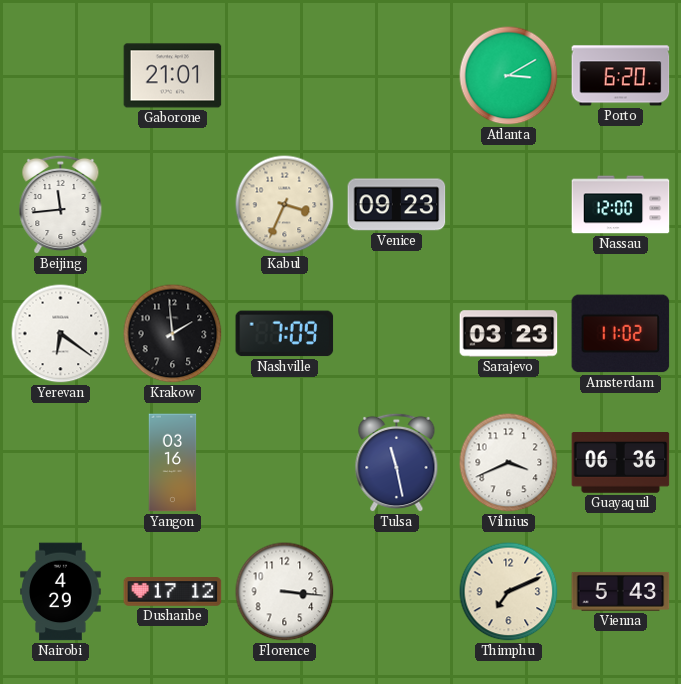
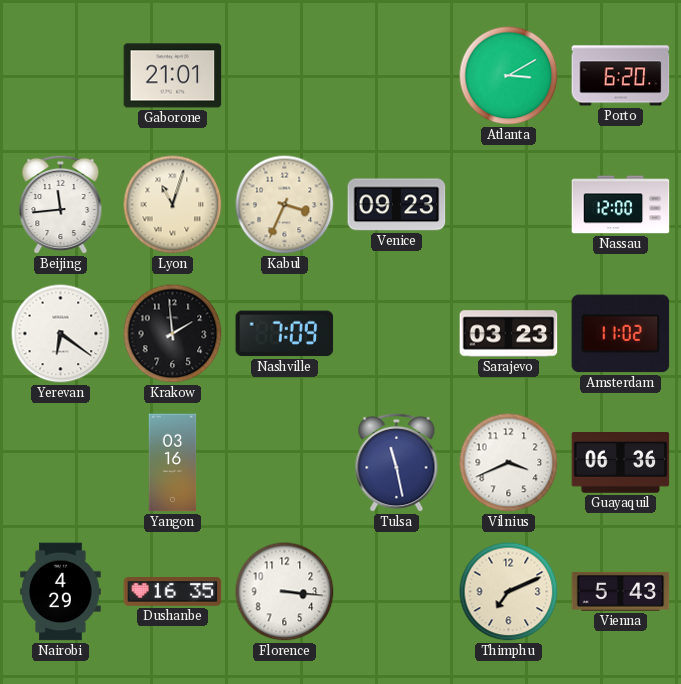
Lyon: none -> 11:03 (173, 205)
Dushanbe: 17:12 -> 16:35 (173, 592)
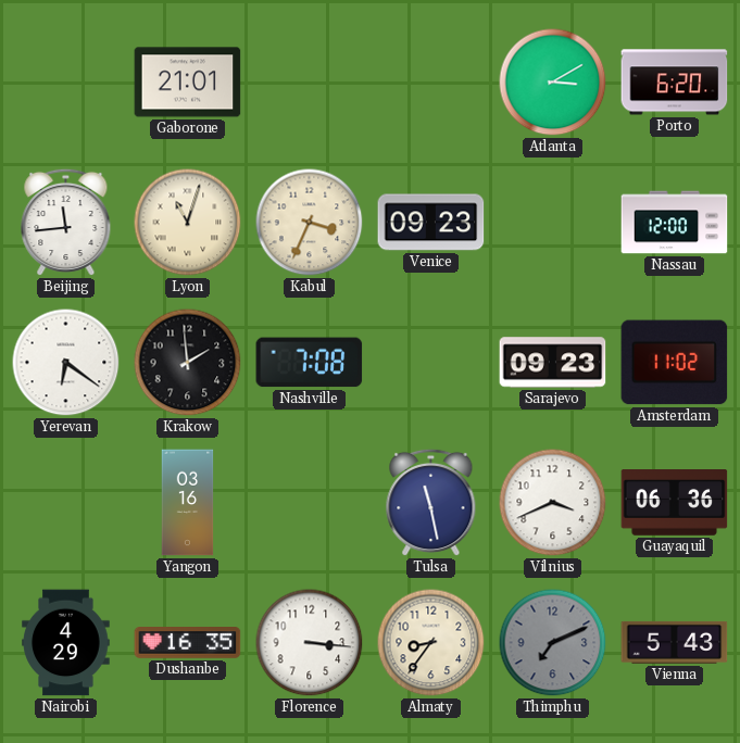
Nashville: 7:09 -> 7:08 (310, 363)
Sarajevo: 03:23 -> 09:23 (553, 363)
Almaty: none -> 8:36 (431, 643)
Thimphu dial: cream -> grey (553, 643)
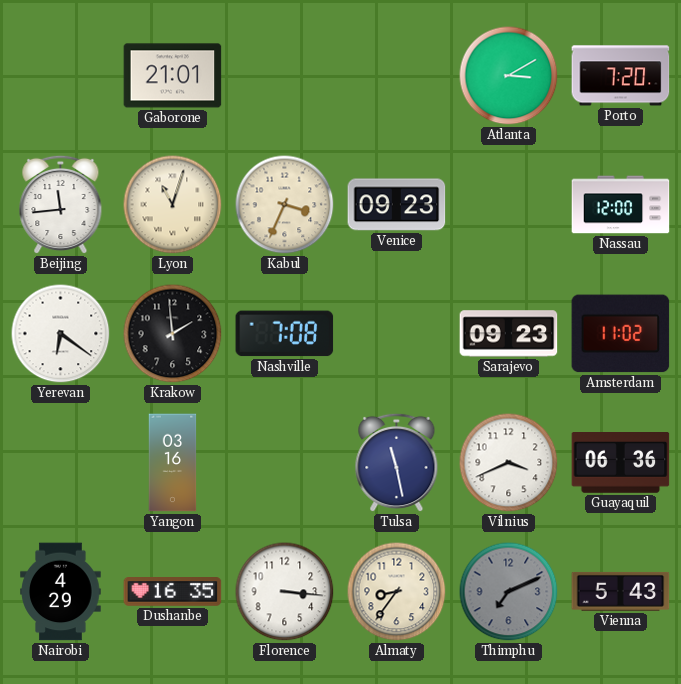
Porto: 6:20 -> 7:20 (621, 76)
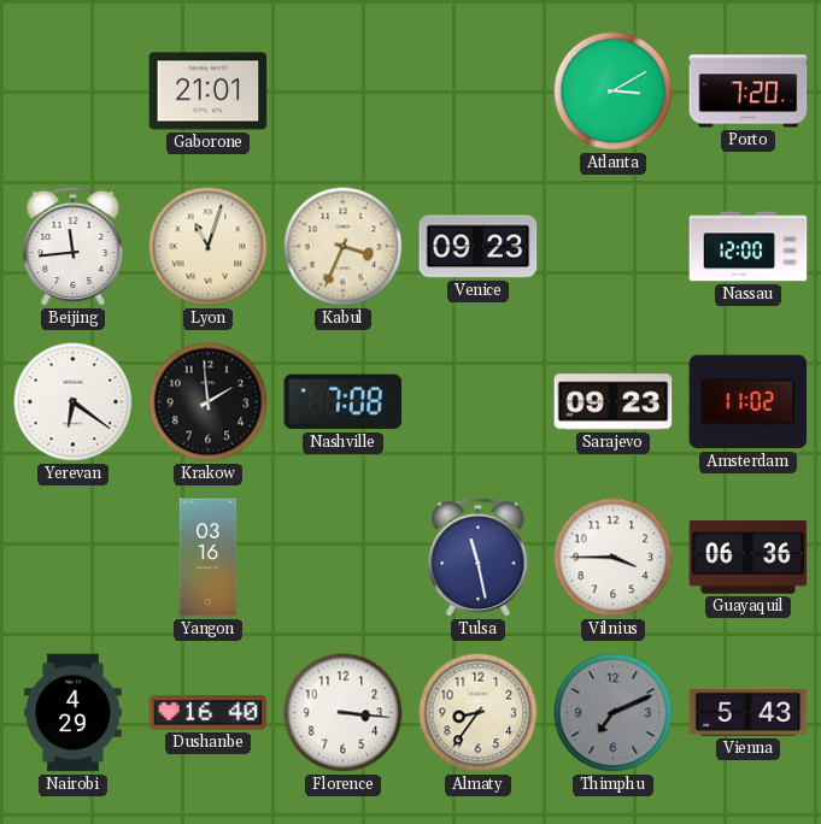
Vilnius: 3:41 -> 3:45 (614, 558)
Dushanbe: 16:35 -> 16:40 (209, 713)
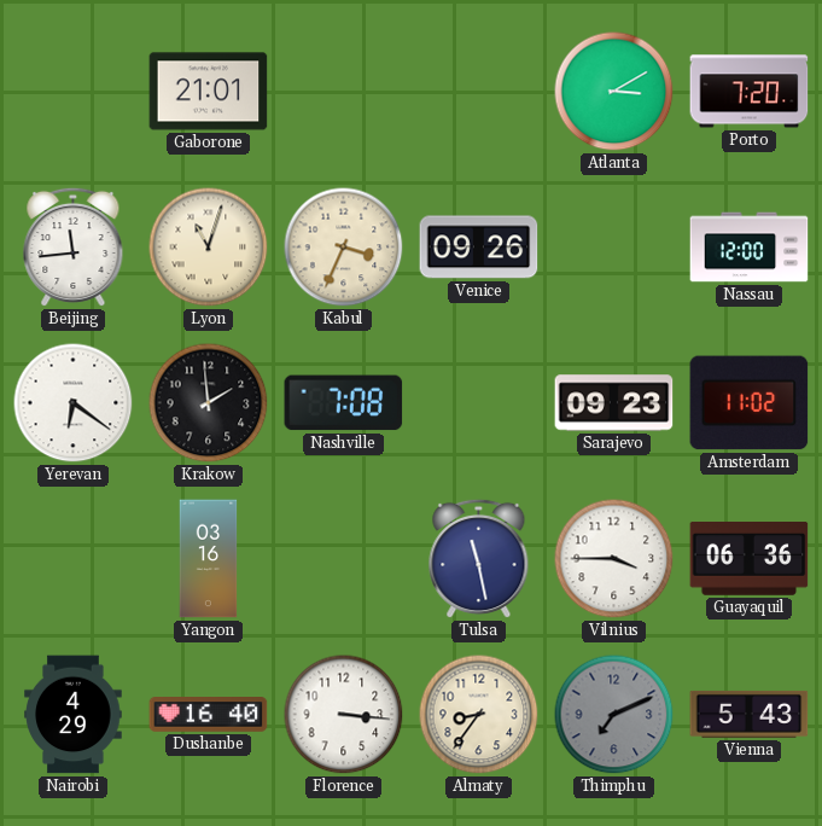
Venice: 09:23 -> 09:26 (479, 248)
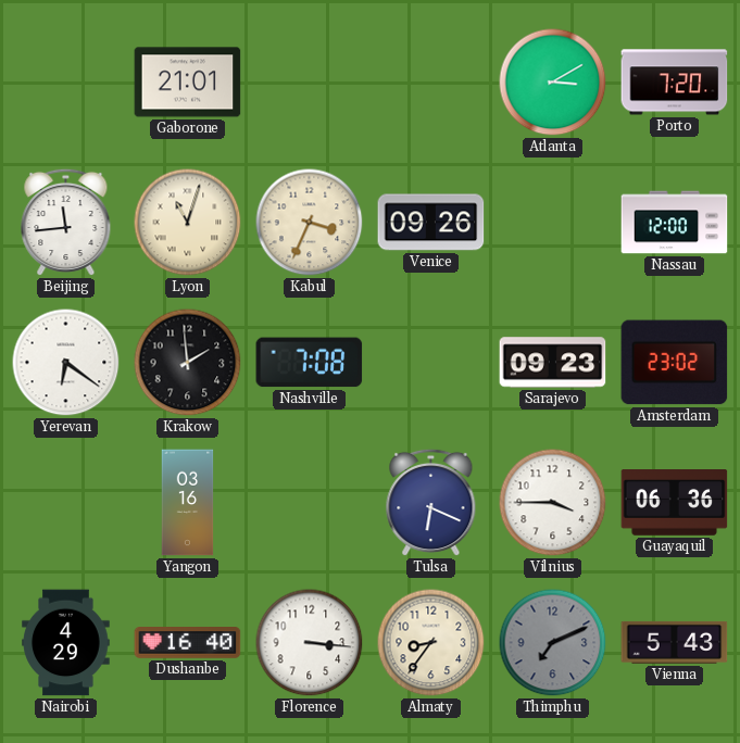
Amsterdam: 11:02 -> 23:02 (675, 363)
Tulsa: 11:28 -> 6:19 (431, 503)
